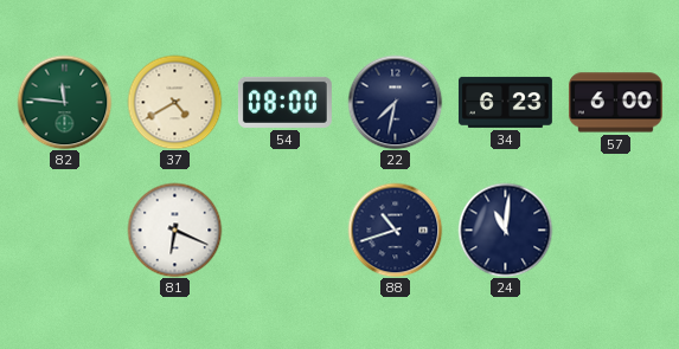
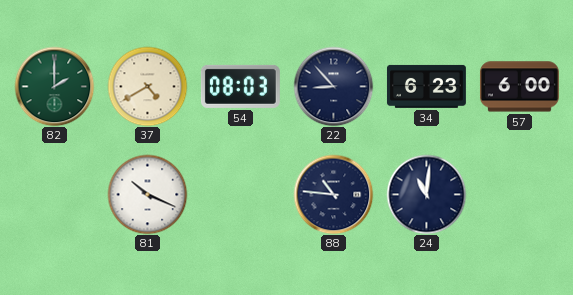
82: 11:46 -> 2:00 (54, 86)
54: 08:00 -> 08:03 (240, 86)
22: 7:32 -> 8:53 (333, 86)
81: 6:19 -> 10:19 (147, 194)
88: 10:42 -> 10:46 (333, 194)
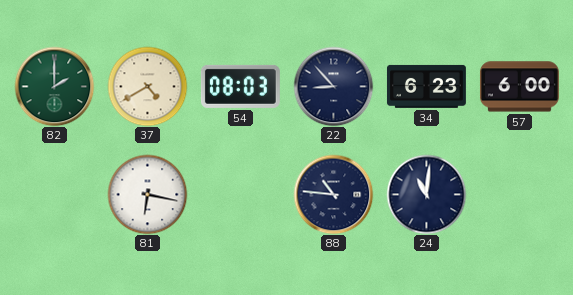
81: 10:19 -> 6:17 (147, 194)
